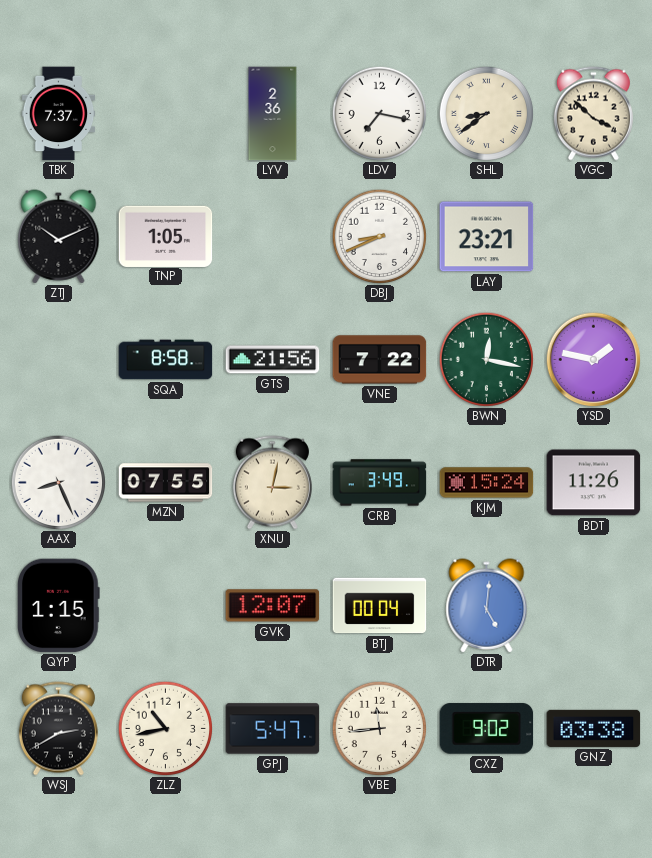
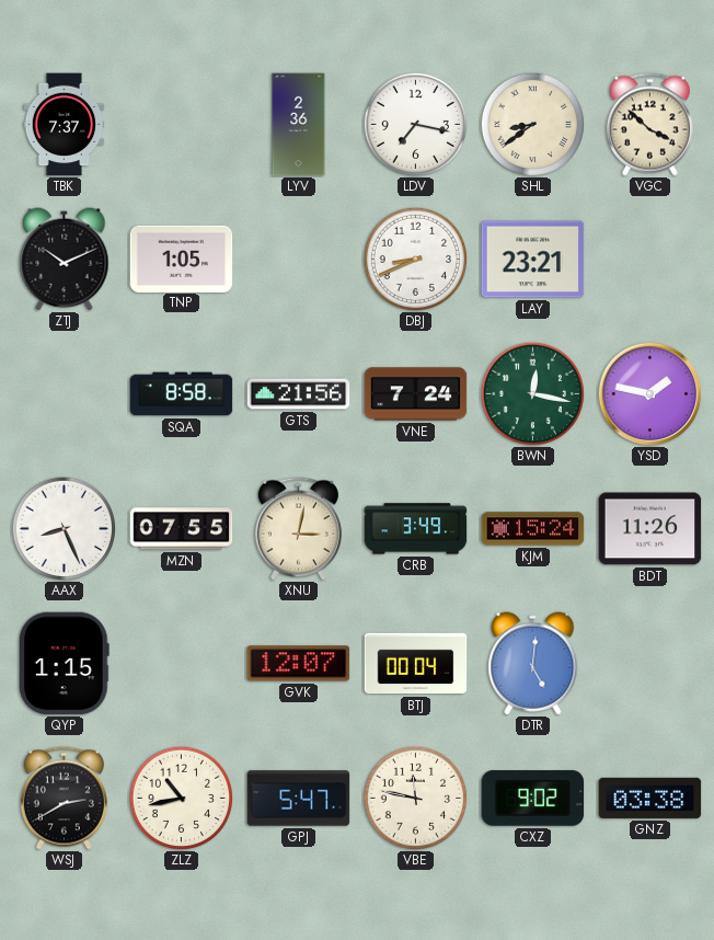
VNE: 7:22 -> 7:24 (416, 394)
VBE: 11:44 -> 11:47 (415, 798)
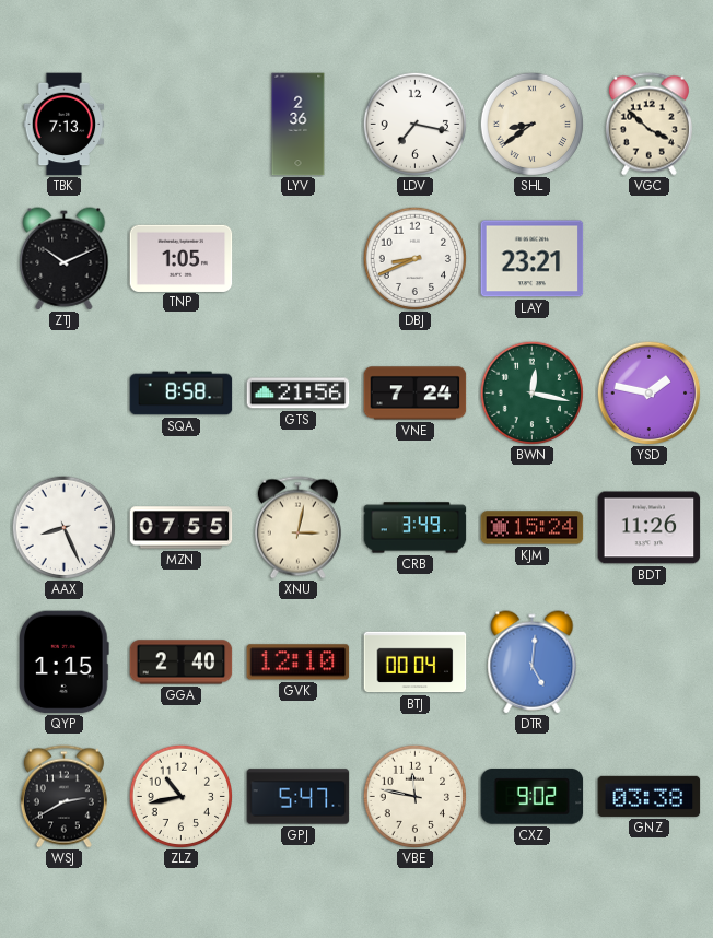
TBK: 7:37 -> 7:13 (65, 125)
GGA: none -> 2:40 (182, 663)
GVK: 12:07 -> 12:10 (299, 663)
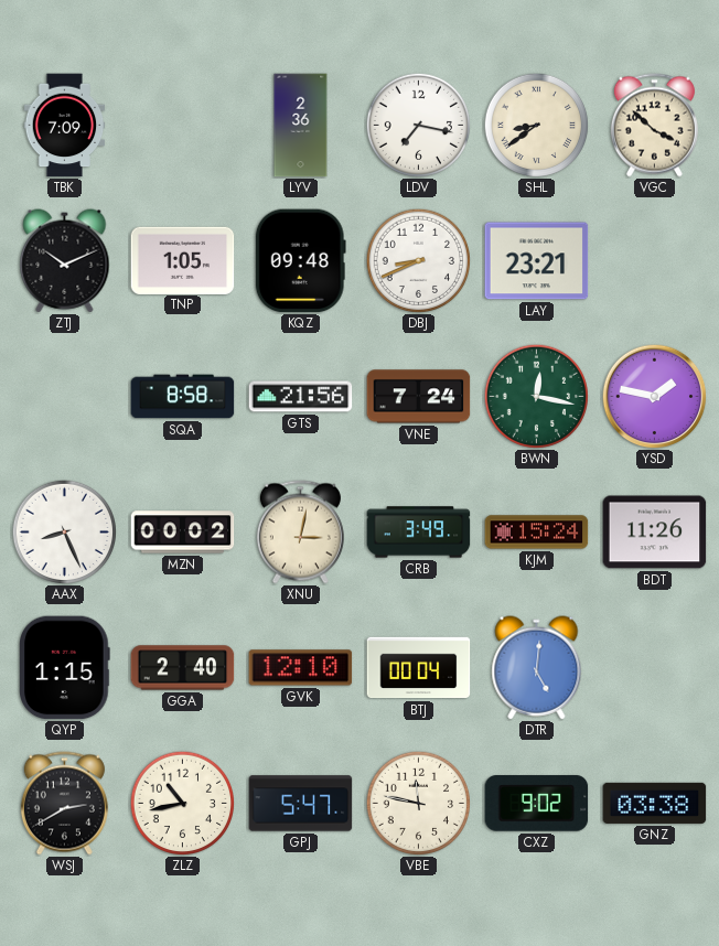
TBK: 7:13 -> 7:09 (65, 126)
KQZ: none -> 09:48 (300, 261)
MZN: 07:55 -> 00:02 (183, 533)
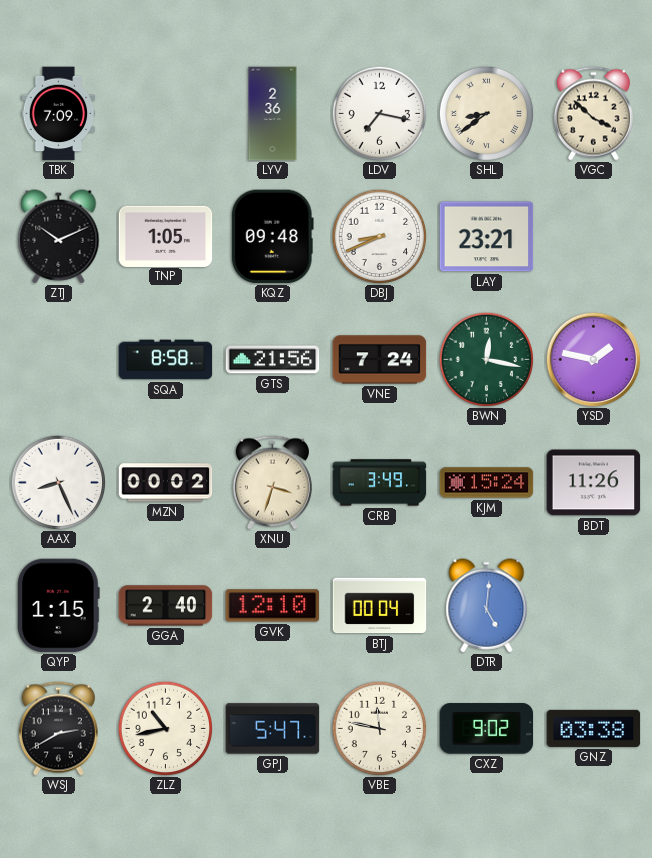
XNU: 3:02 -> 3:33 (272, 483)
